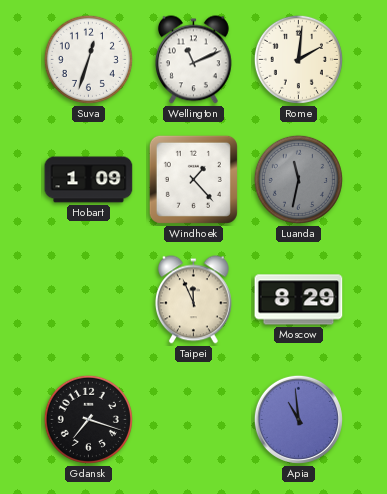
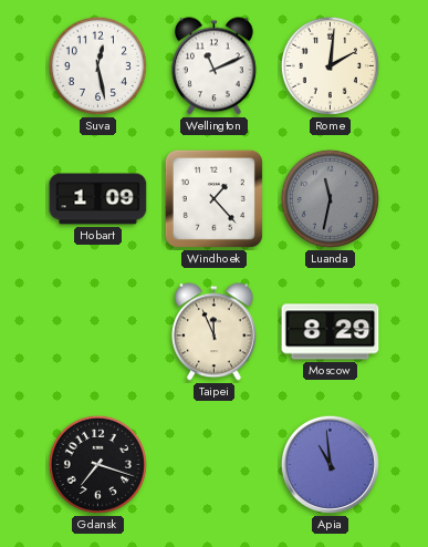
Suva: 12:33 -> 12:28 (97, 65)
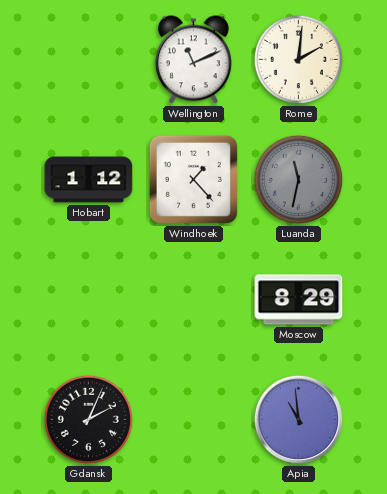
Suva: 12:28 -> none (97, 65)
Hobart: 1:09 -> 1:12 (89, 180)
Taipei: 11:56 -> none (213, 332)
Gdansk: 7:18 -> 2:04 (88, 419)
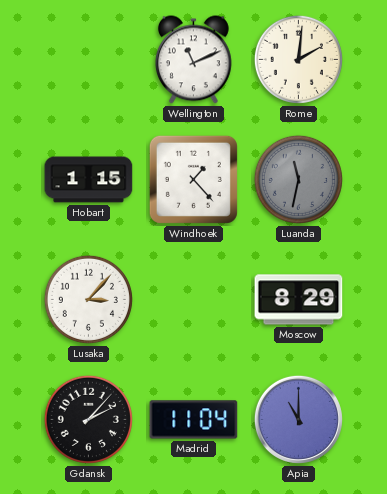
Hobart: 1:12 -> 1:15 (89, 180)
Lusaka: none -> 3:07 (88, 299)
Gdansk: 2:04 -> 2:07 (88, 419)
Madrid: none -> 11:04 (194, 420)
Apia: 10:59 -> 11:00 (298, 419)
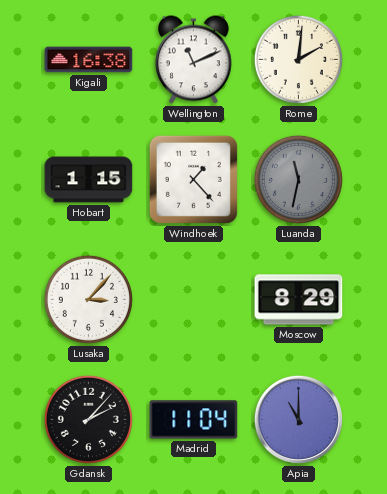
Kigali: none -> 16:38 (89, 60)
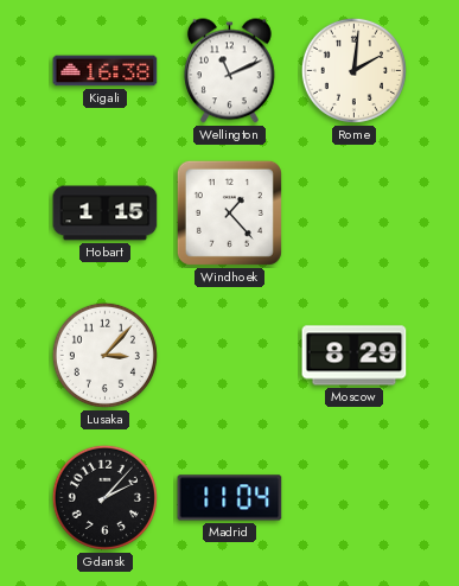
Luanda: 11:32 -> none (298, 179)
Apia: 11:00 -> none (298, 419)
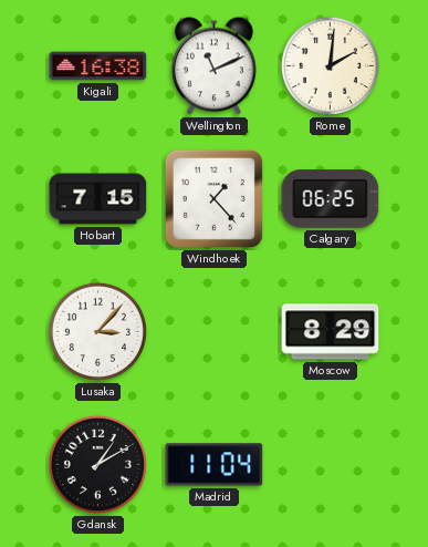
Hobart: 1:15 -> 7:15 (98, 199)
Calgary: none -> 06:25 (331, 199)
Gdansk: 2:07 -> 1:10 (97, 464)
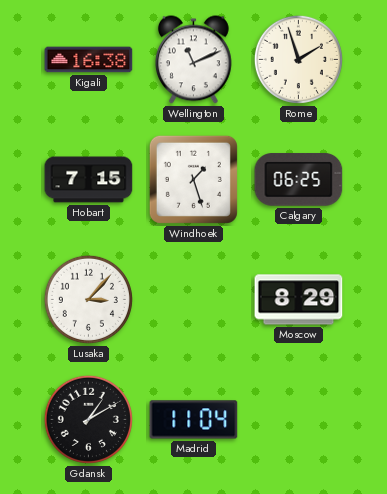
Rome: 2:01 -> 1:57 (298, 59)
Windhoek: 1:23 -> 1:27 (193, 179)
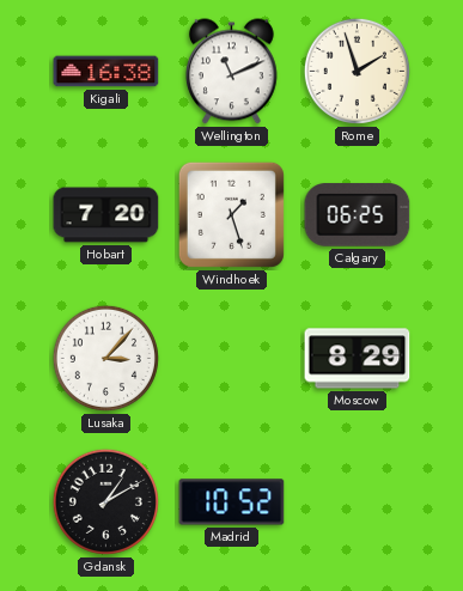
Hobart: 7:15 -> 7:20 (106, 215)
Madrid: 11:04 -> 10:52 (232, 502)
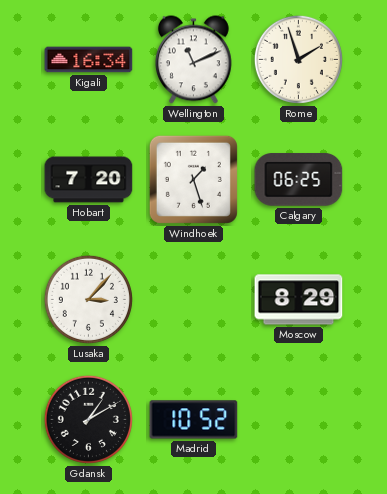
Kigali: 16:38 -> 16:34 (89, 60)
